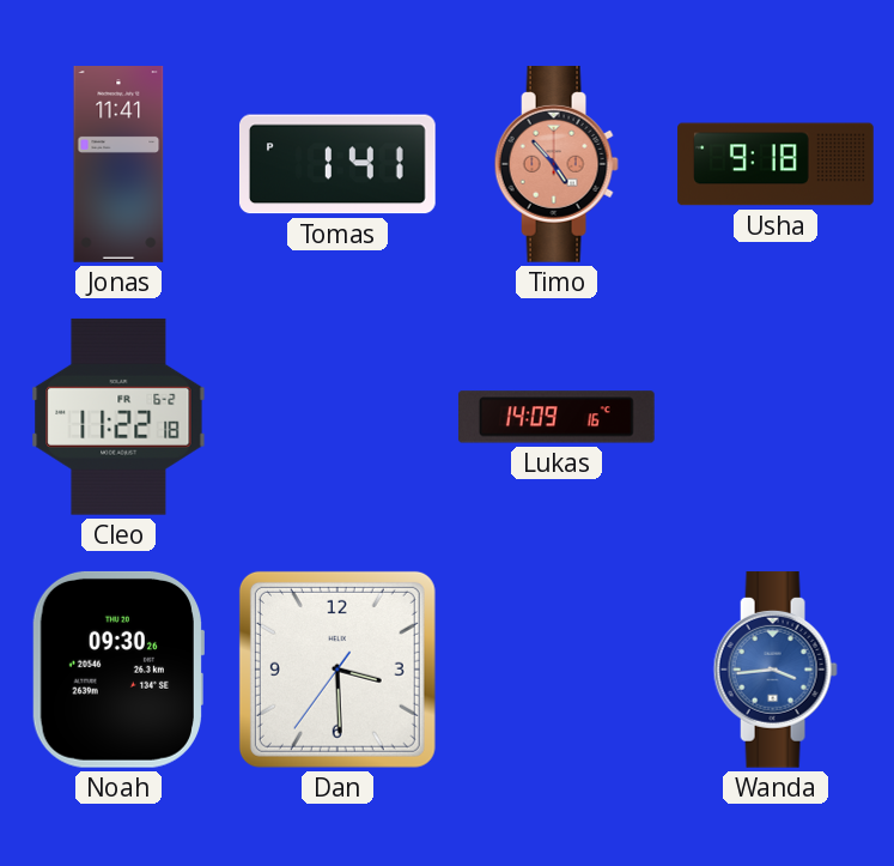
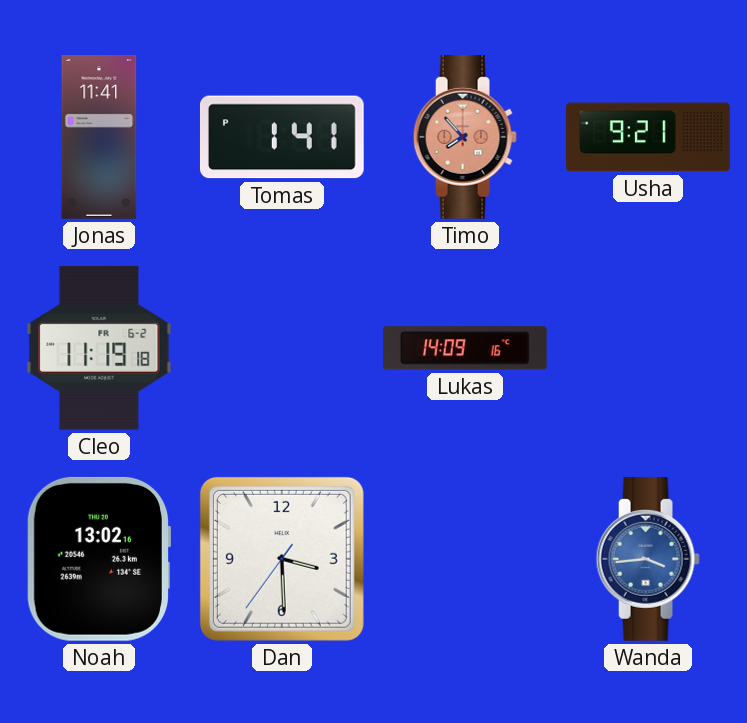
Timo: 4:53 -> 7:53 (465, 137)
Usha: 9:18 -> 9:21 (648, 137)
Cleo: 11:22 -> 11:19 (99, 348)
Noah: 09:30 -> 13:02 (98, 559)
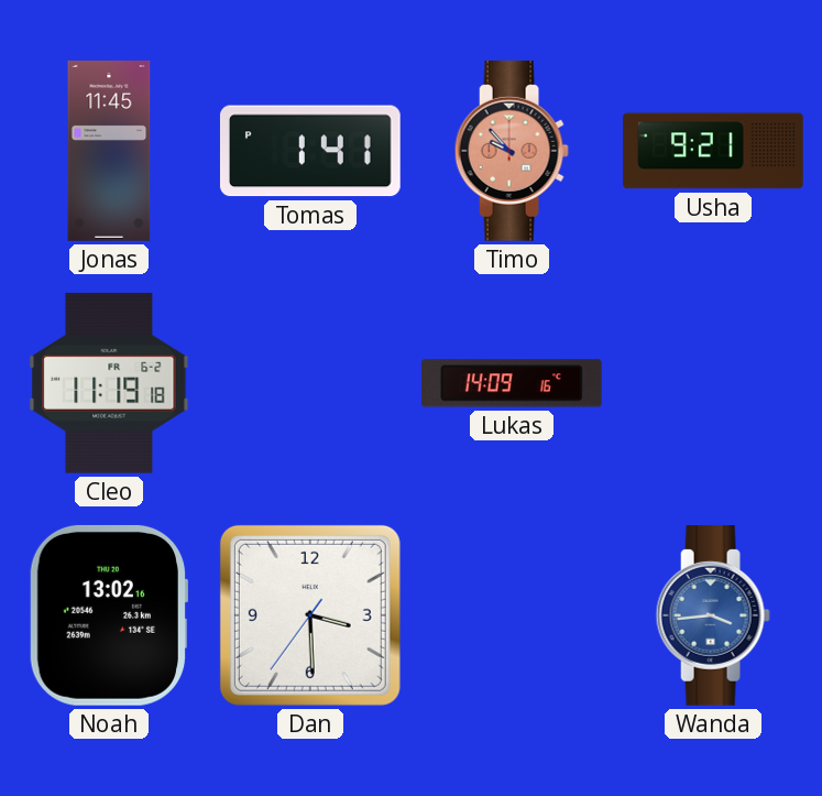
Jonas: 11:41 -> 11:45 (109, 151)
Timo: 7:53 -> 9:53 (512, 151)
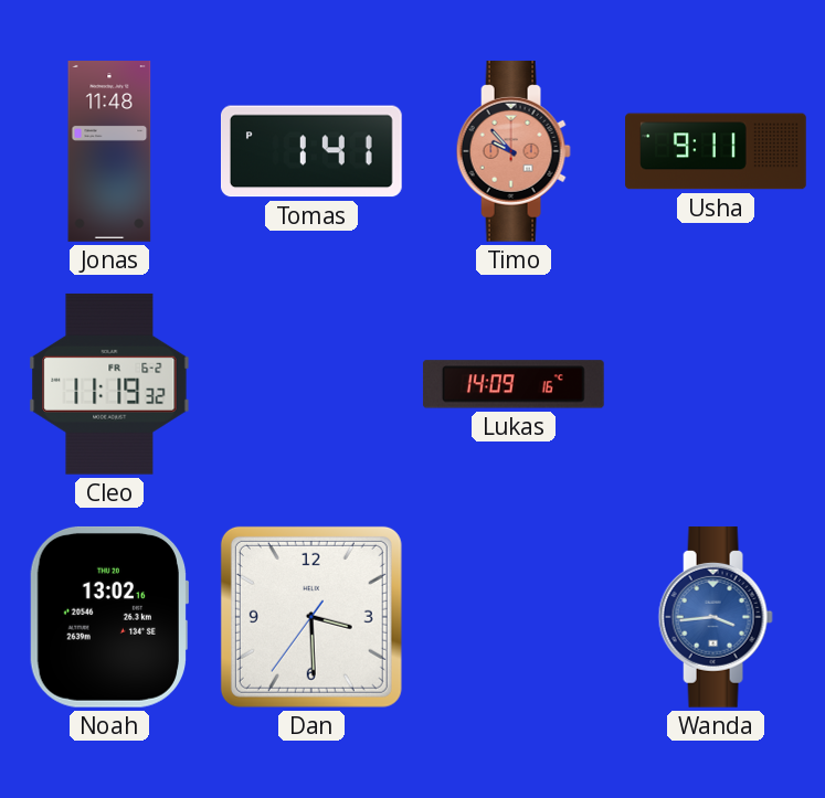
Jonas: 11:45 -> 11:48 (109, 151)
Usha: 9:21 -> 9:11 (716, 151)
Cleo: 11:19:18 -> 11:19:32 (109, 384)
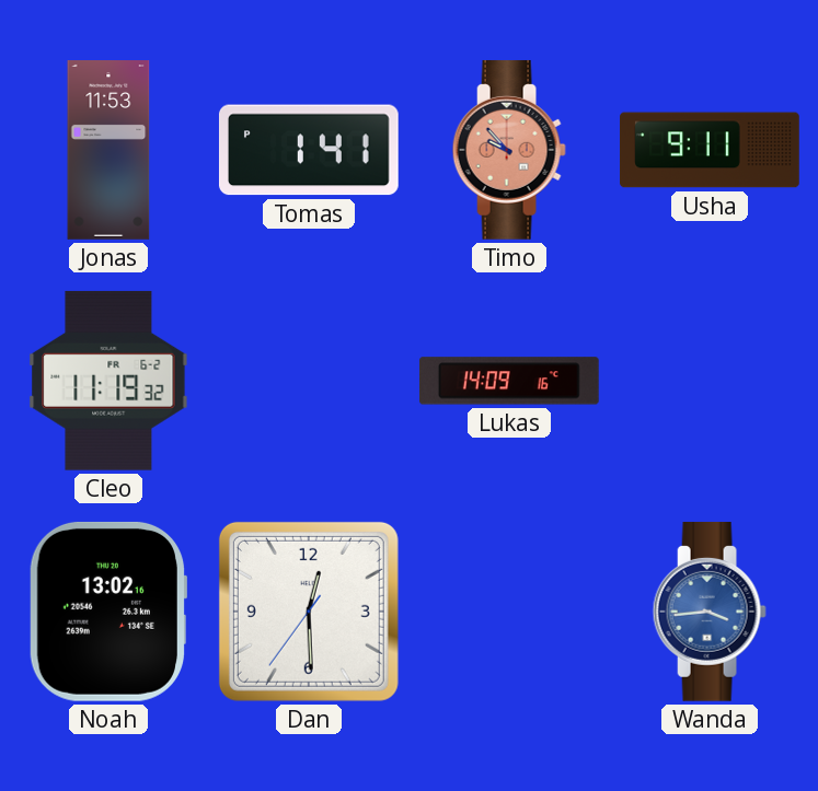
Jonas: 11:48 -> 11:53 (108, 150)
Dan: 3:29 -> 12:29 (309, 612)
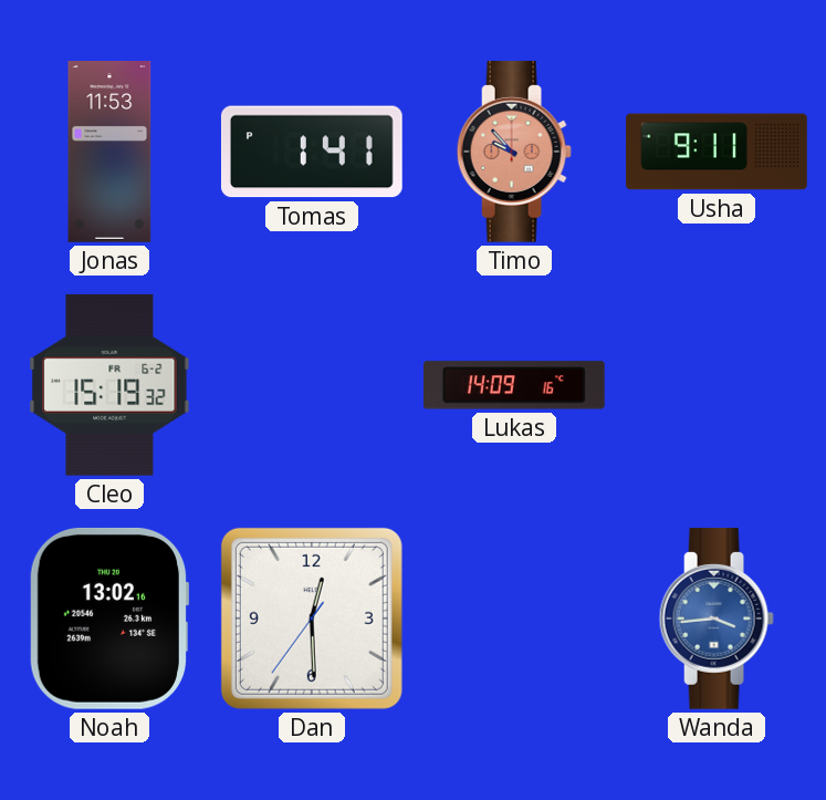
Cleo: 11:19 -> 15:19 (109, 385)
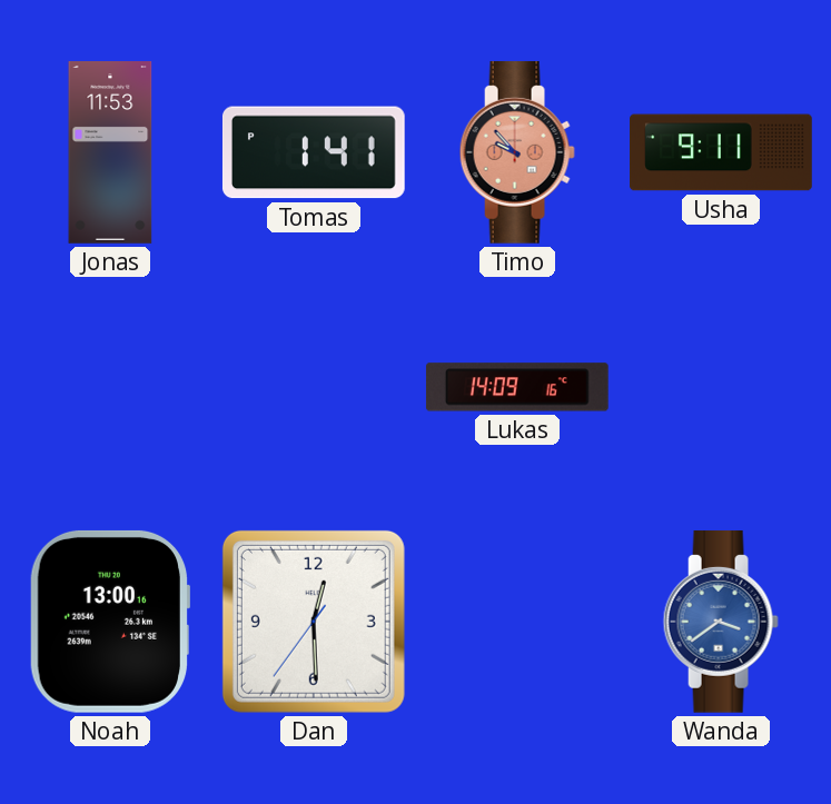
Cleo: 15:19 -> none (109, 385)
Noah: 13:02 -> 13:00 (109, 622)
Wanda: 3:44 -> 3:39 (721, 622)
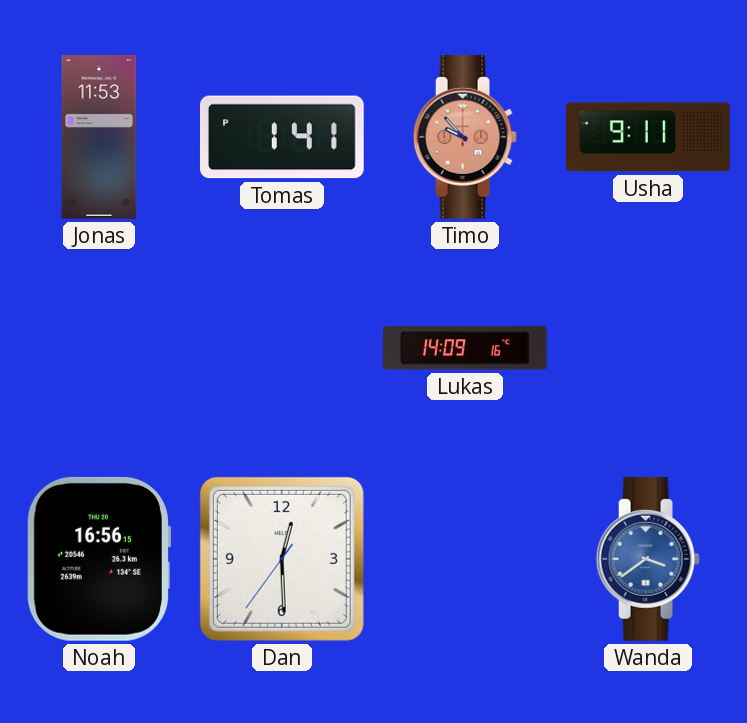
Noah: 13:00 -> 16:56 (98, 559)
